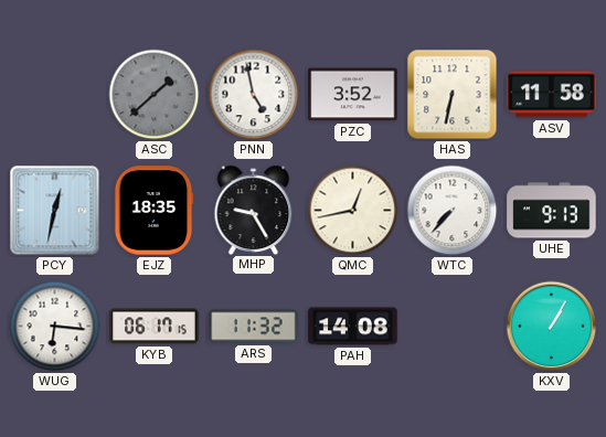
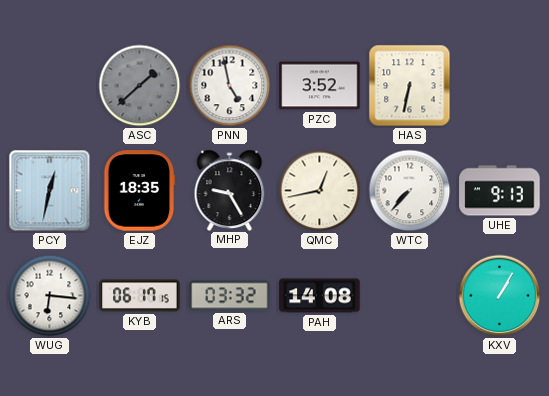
ASV: 11:58 -> none (552, 95)
ARS: 11:32 -> 03:32 (230, 296)
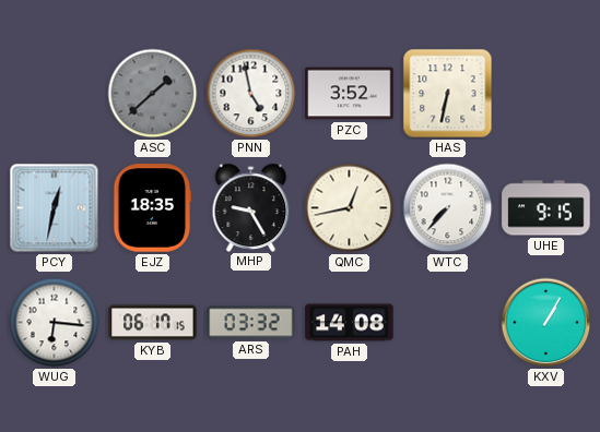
UHE: 9:13 -> 9:15 (546, 208)
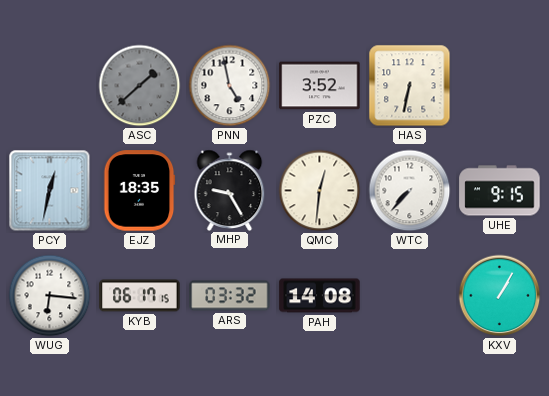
QMC: 12:43 -> 12:31 (320, 191)
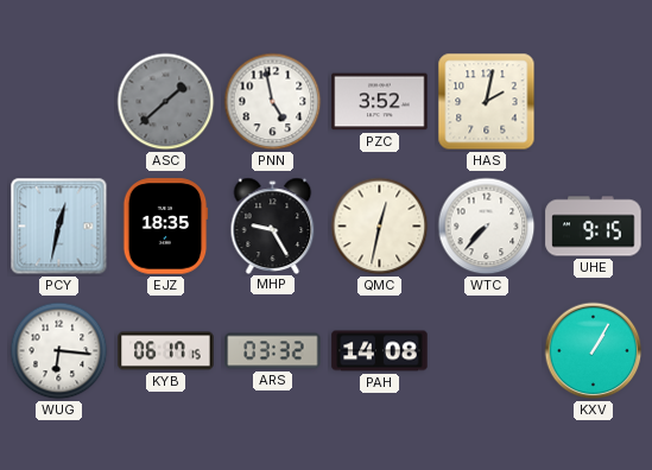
HAS: 6:32 -> 2:02 (487, 102)
QMC: 12:31 -> 12:32 (380, 227)
